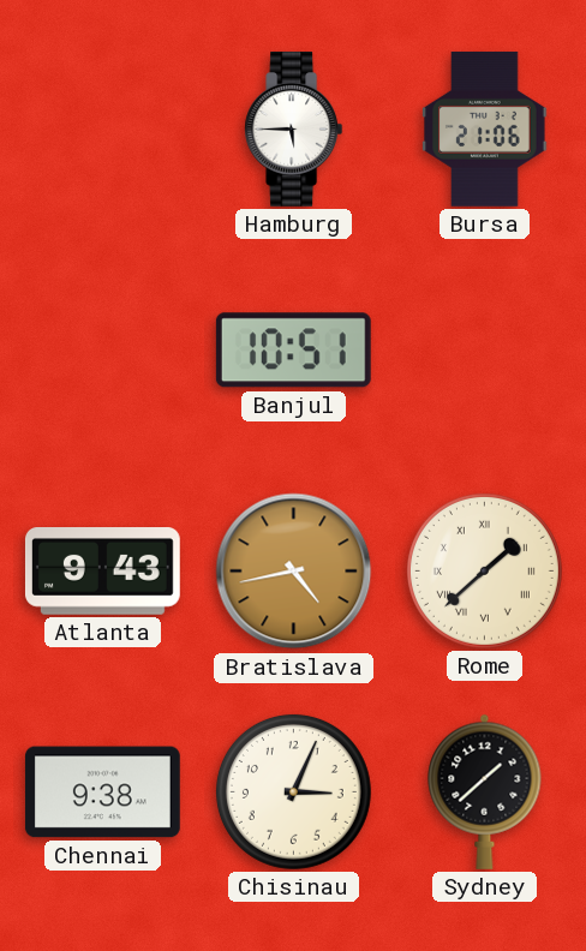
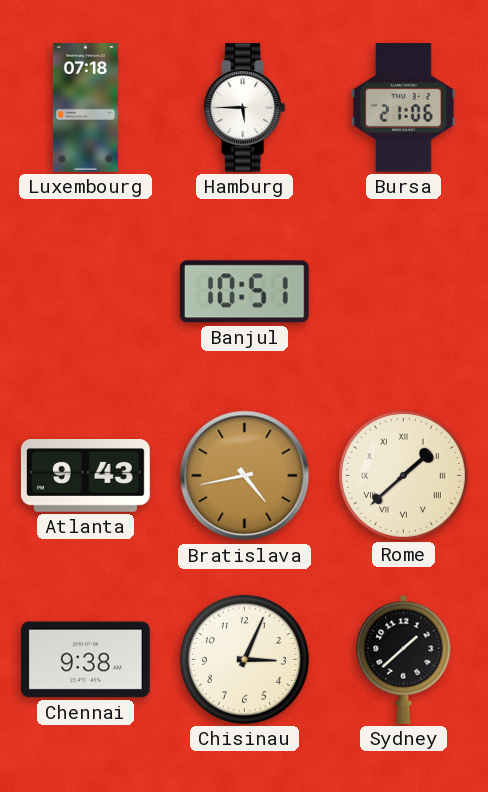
Luxembourg: none -> 07:18 (85, 108)
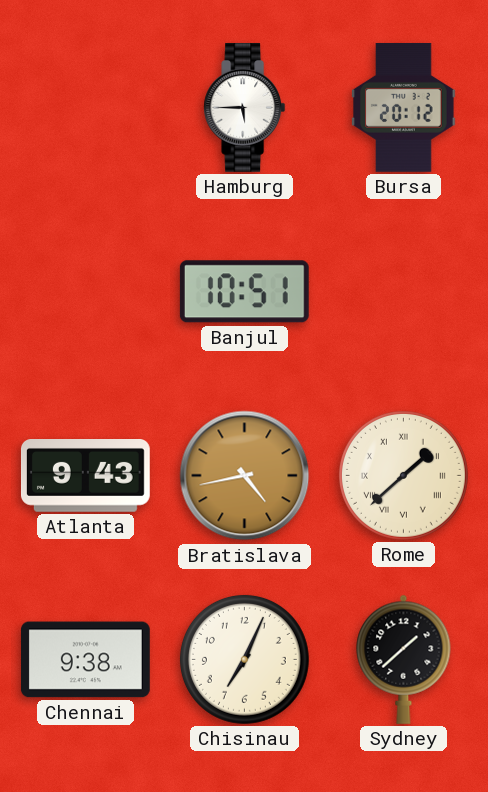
Luxembourg: 07:18 -> none (85, 108)
Bursa: 21:06 -> 20:12 (404, 107)
Chisinau: 3:04 -> 7:04 (244, 659)
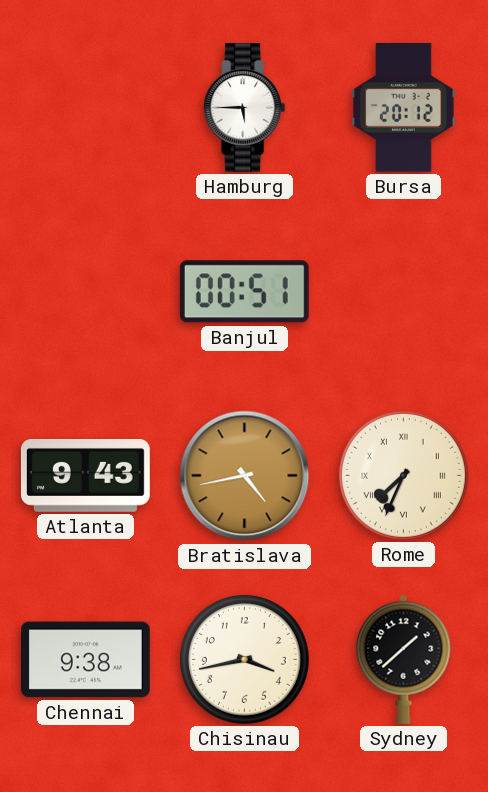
Banjul: 10:51 -> 00:51 (244, 292)
Rome: 1:38 -> 7:34 (403, 475)
Chisinau: 7:04 -> 3:43 (244, 659)
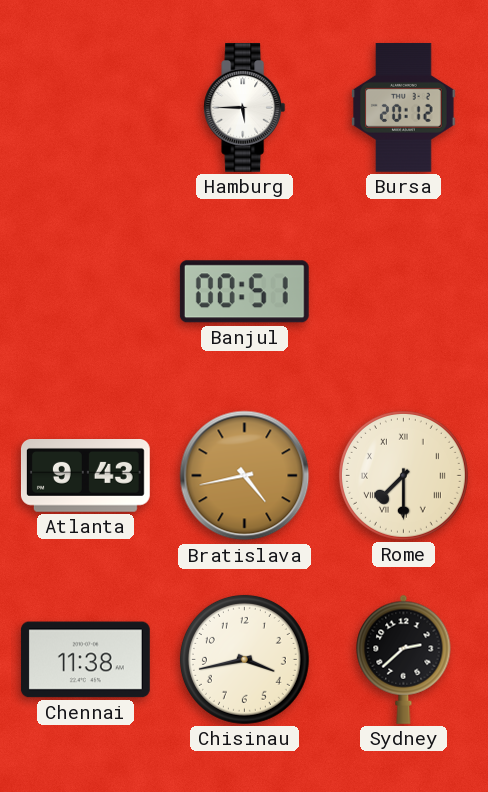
Rome: 7:34 -> 7:30 (403, 475)
Chennai: 9:38 -> 11:38 (85, 660)
Sydney: 1:38 -> 2:38 (404, 659)
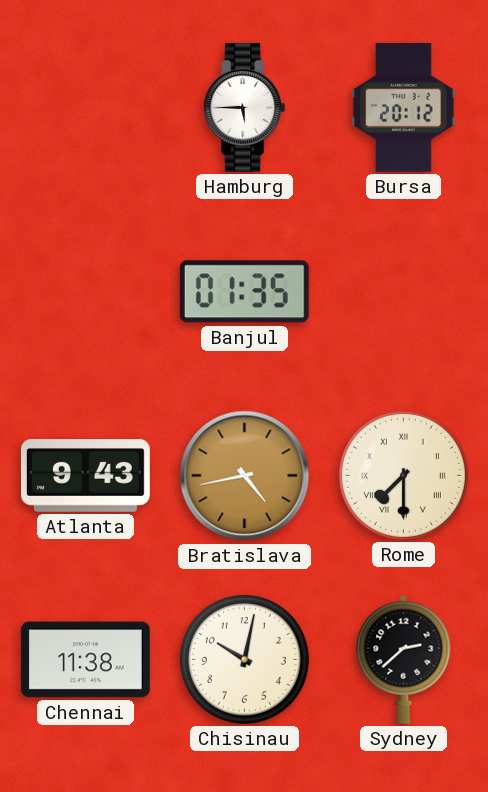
Banjul: 00:51 -> 01:35 (244, 292)
Chisinau: 3:43 -> 10:02 (244, 659)
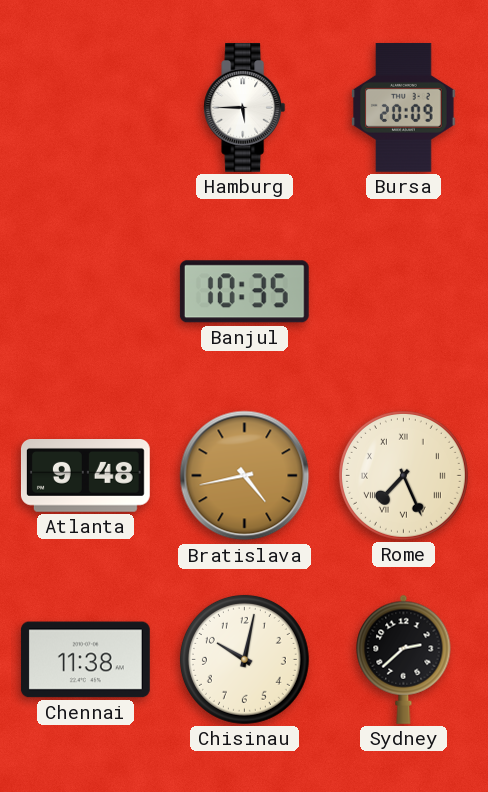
Bursa: 20:12 -> 20:09 (404, 107)
Banjul: 01:35 -> 10:35 (244, 292)
Atlanta: 9:43 -> 9:48 (85, 476)
Rome: 7:30 -> 7:26 (403, 475)
